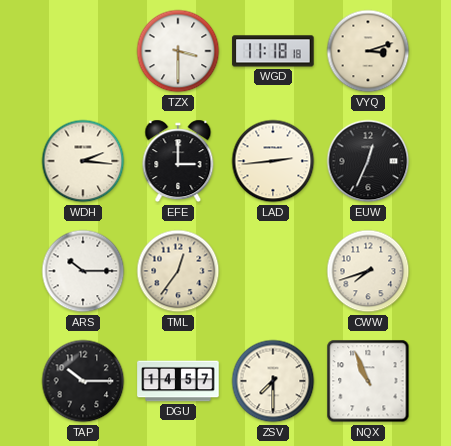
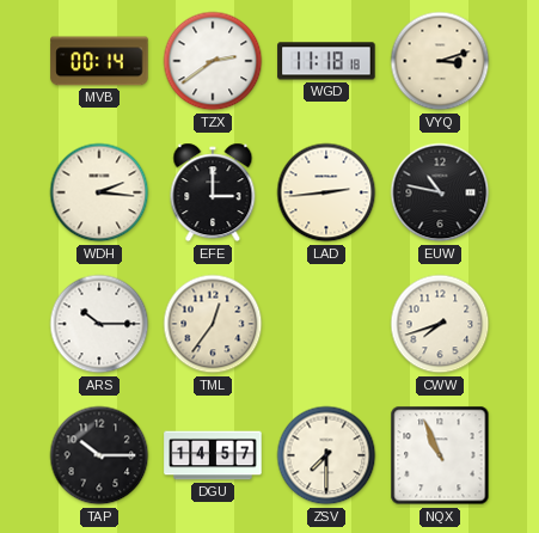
MVB: none -> 00:14 (99, 61)
TZX: 3:30 -> 2:39 (213, 61)
EUW: 12:34 -> 10:47 (440, 192)
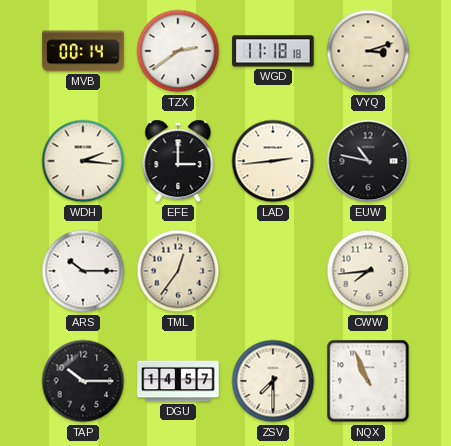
CWW: 7:42 -> 7:44 (368, 271)
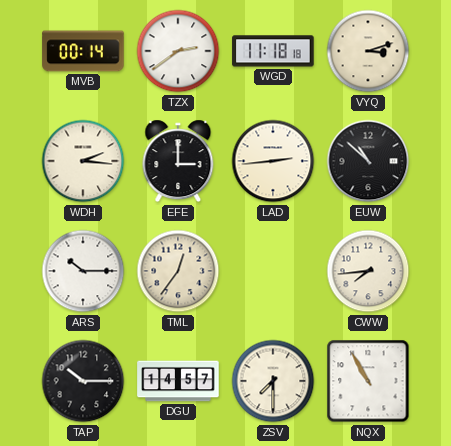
EUW: 10:47 -> 10:52 (368, 161)
NQX: 10:56 -> 10:55 (368, 381)
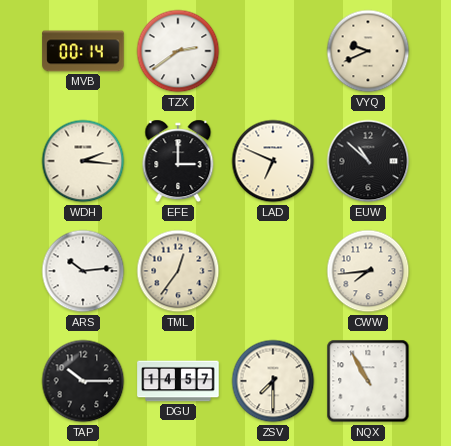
WGD: 11:18 -> none (273, 51)
VYQ: 3:12 -> 9:41 (368, 51)
LAD: 2:44 -> 6:49 (273, 161)
ARS: 10:15 -> 10:14 (83, 271)
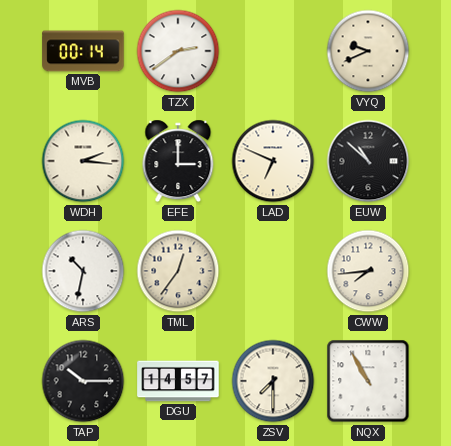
ARS: 10:14 -> 10:32 (83, 271)
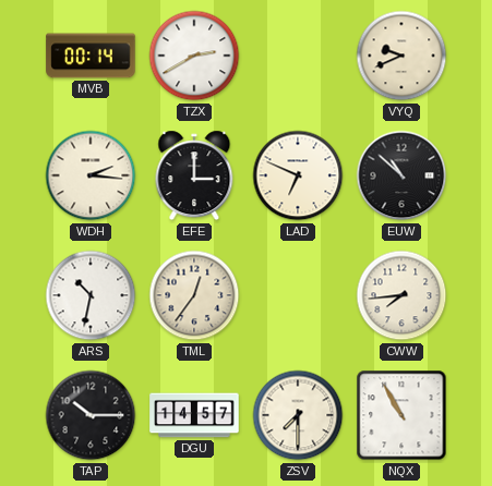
TZX: 2:39 -> 2:40 (194, 56)
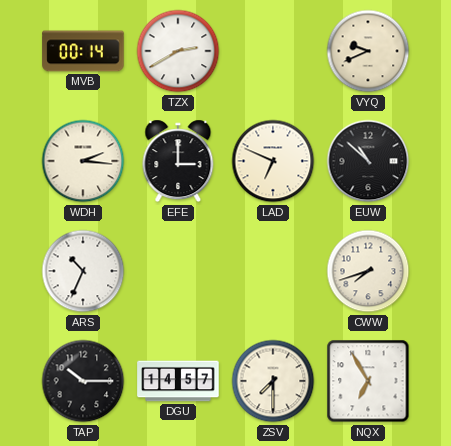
ARS: 10:32 -> 10:34 (83, 271)
TML: 12:36 -> none (194, 295)
CWW: 7:44 -> 7:42 (368, 271)
NQX: 10:55 -> 6:55 (368, 381)
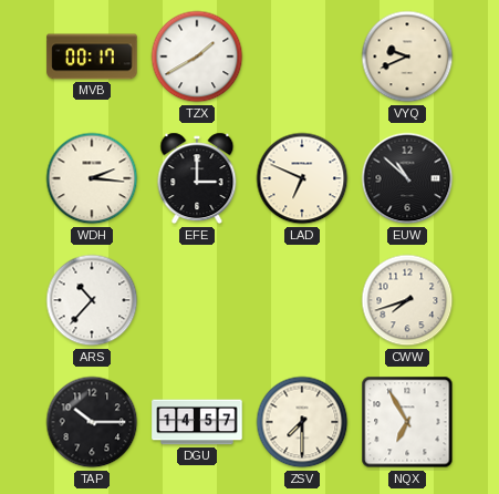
MVB: 00:14 -> 00:17 (92, 56)
TZX: 2:40 -> 1:40 (197, 56)
ARS: 10:34 -> 10:37 (92, 300)
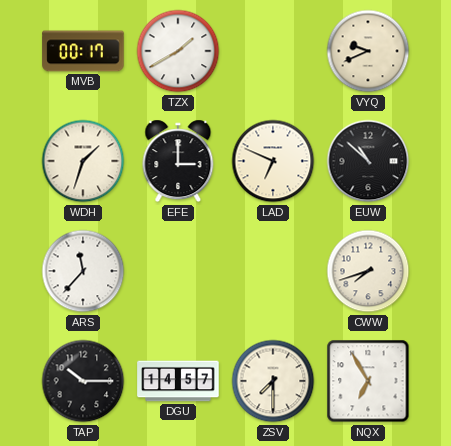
WDH: 2:16 -> 1:33 (83, 161)
ARS: 10:37 -> 11:37 (83, 271)
